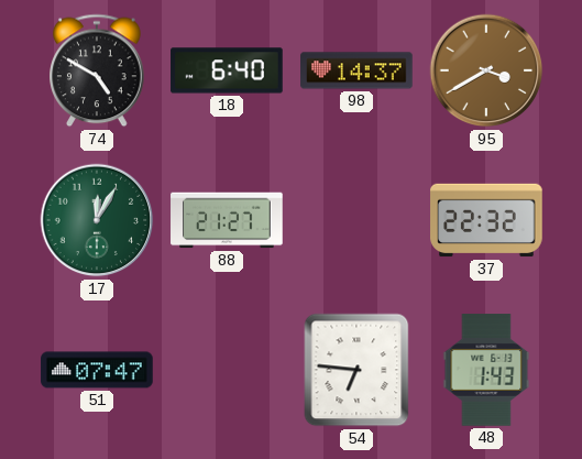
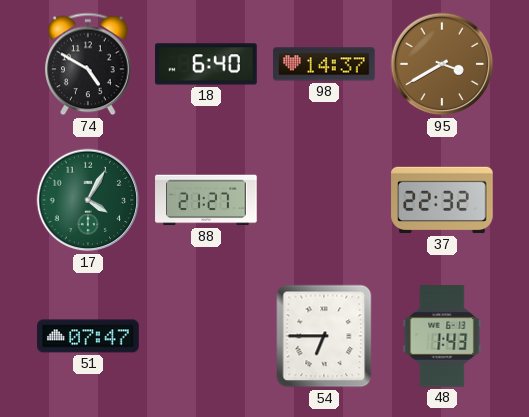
17: 12:05 -> 4:05 (88, 200)
54: 6:46 -> 6:45 (324, 336)
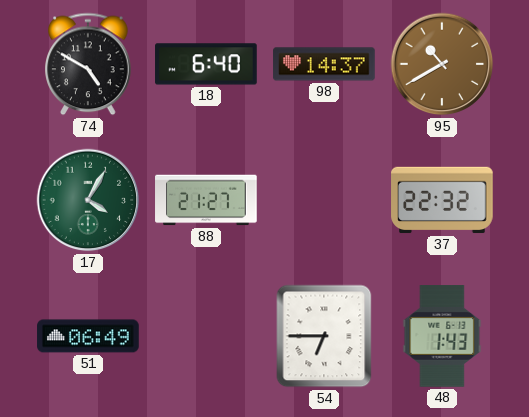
95: 3:40 -> 10:40 (442, 64)
51: 07:47 -> 06:49 (88, 336)
